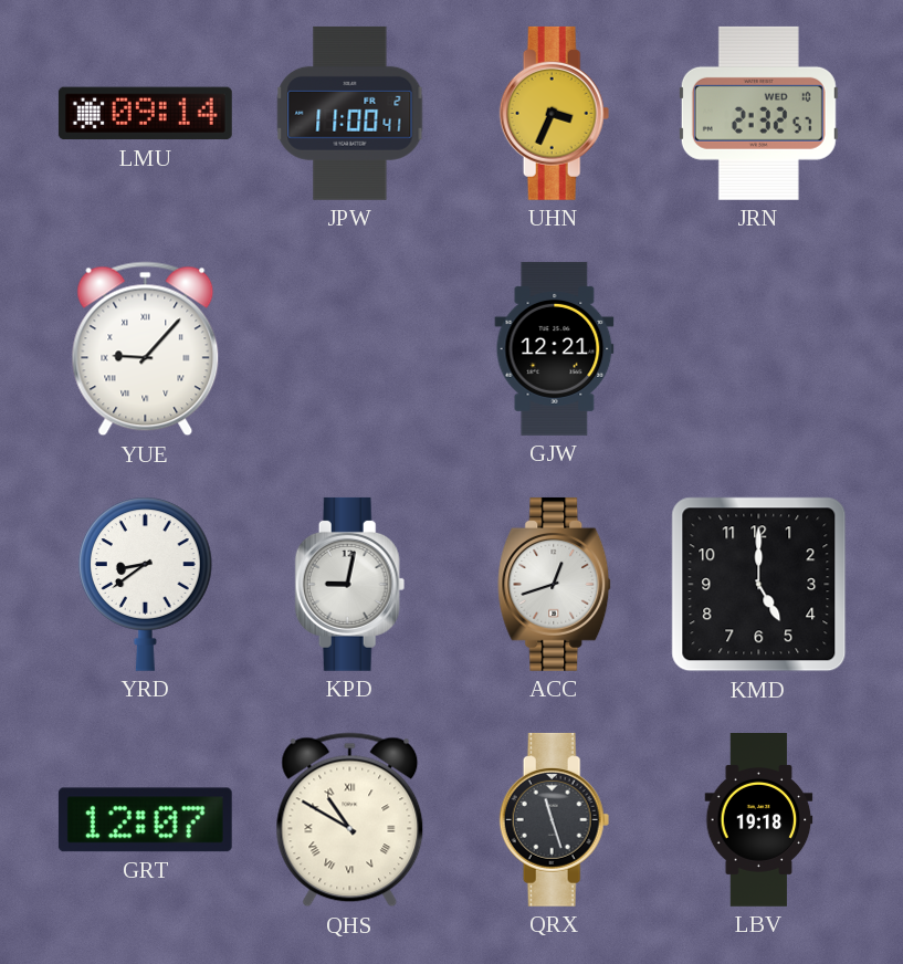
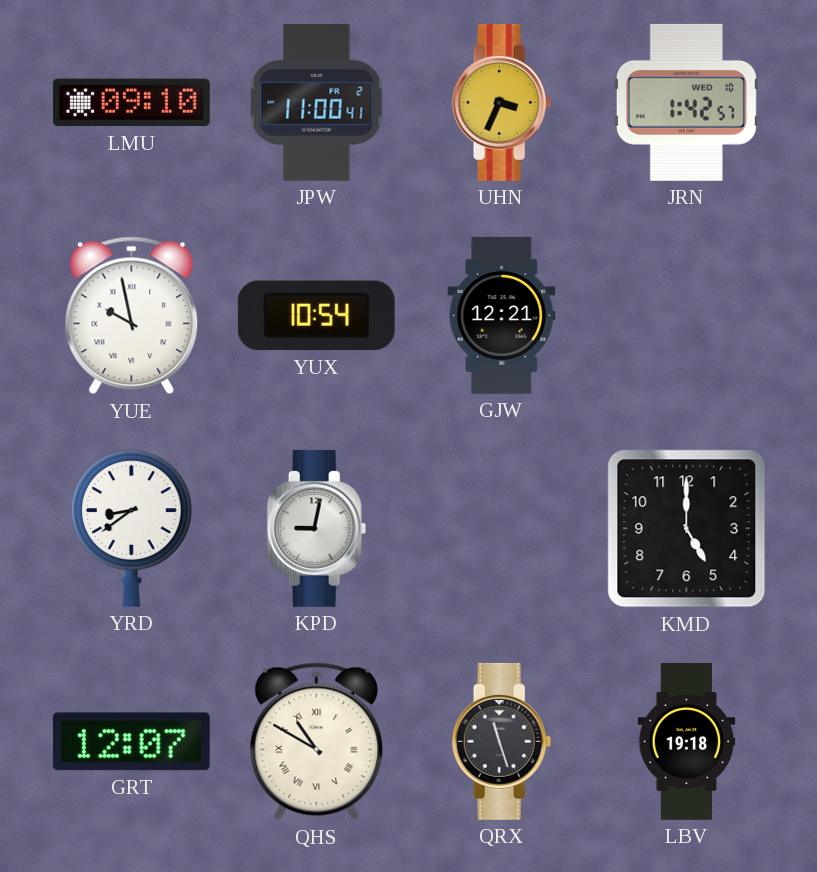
LMU: 09:14 -> 09:10 (131, 103)
JRN: 2:32 -> 1:42 (686, 102)
YUE: 9:07 -> 9:58 (132, 316)
YUX: none -> 10:54 (316, 316)
ACC: 12:42 -> none (555, 584)
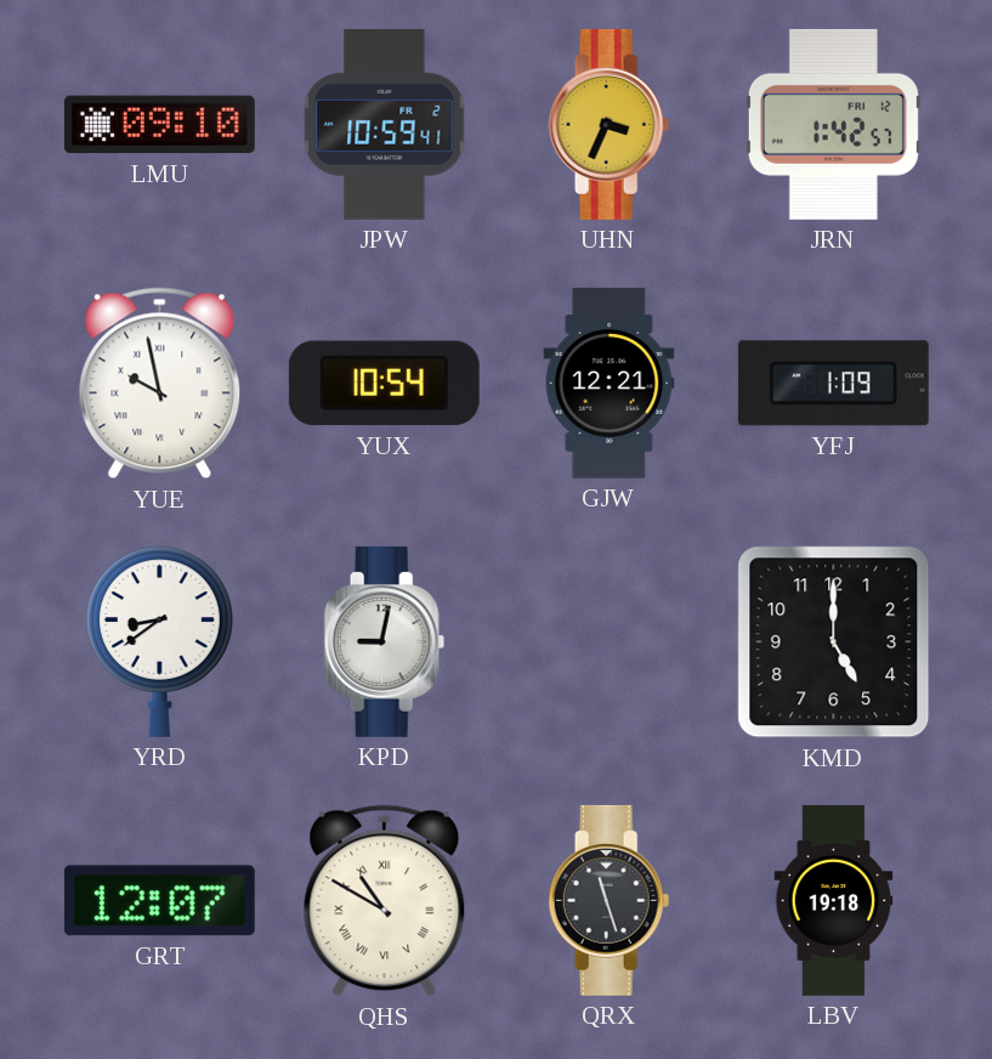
JPW: 11:00 -> 10:59 (385, 124)
JRN date: WED 10 -> FRI 12 (833, 124)
YFJ: none -> 1:09 (833, 384)
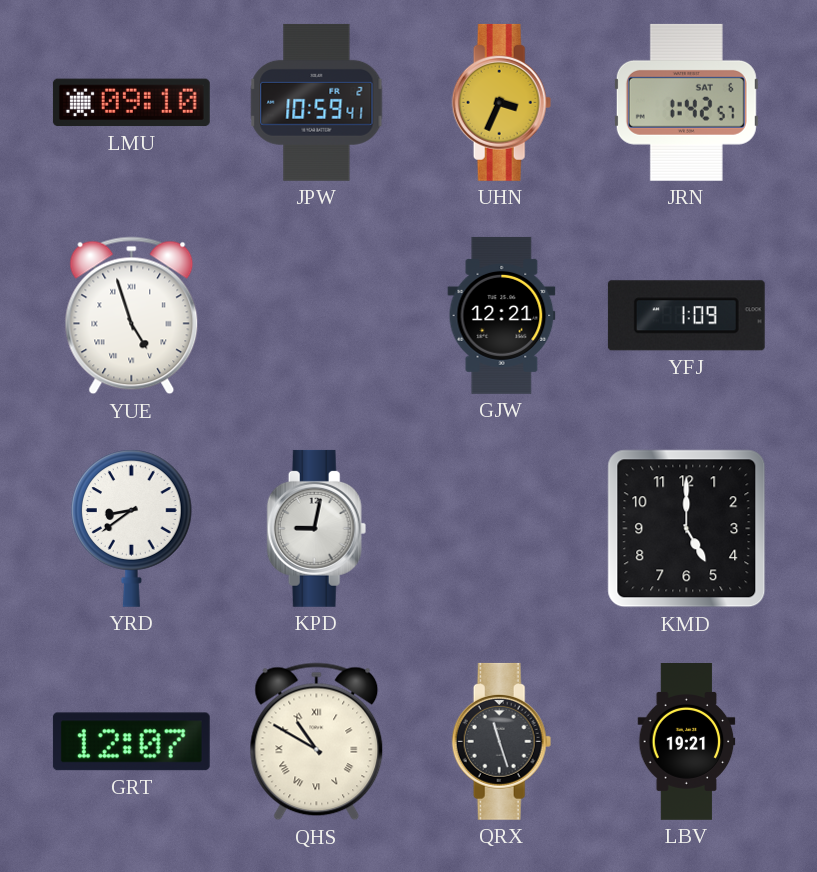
JRN date: FRI 12 -> SAT 6 (686, 102)
YUE: 9:58 -> 4:57 (132, 316)
YUX: 10:54 -> none (384, 384)
LBV: 19:18 -> 19:21 (687, 742)
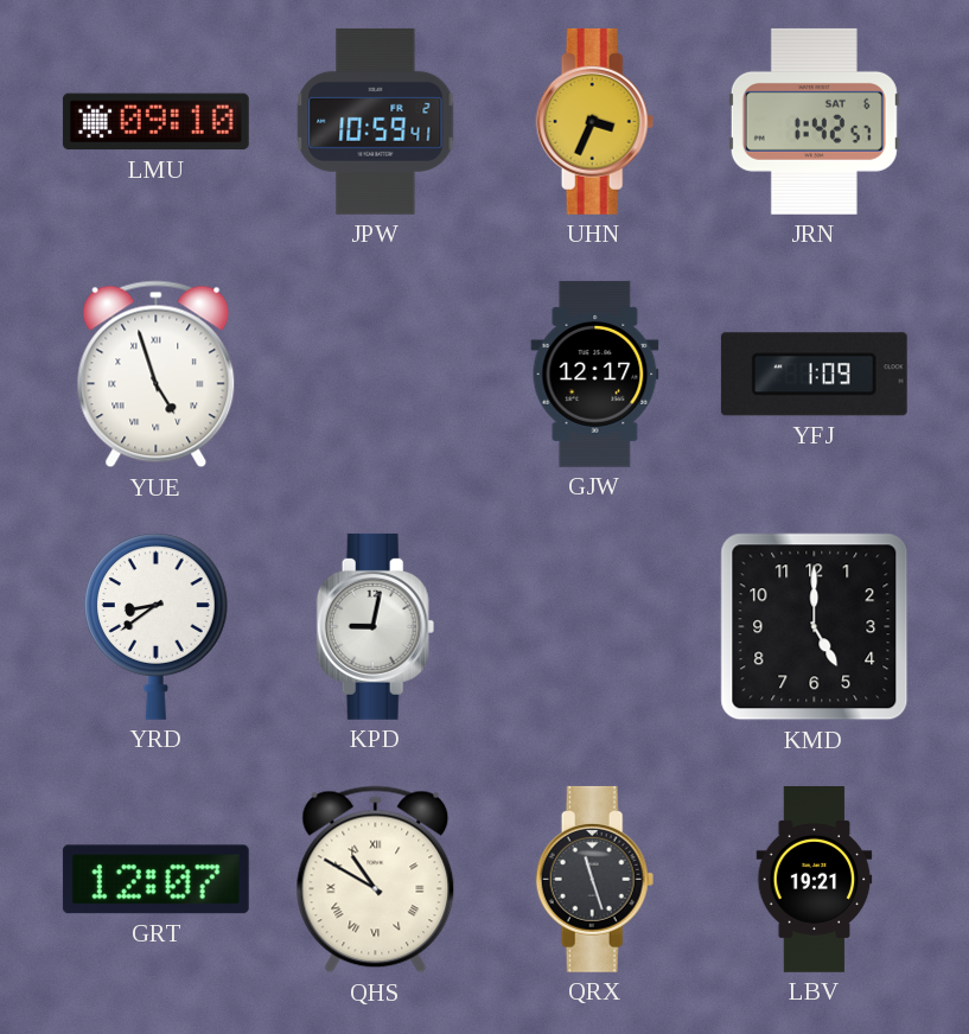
GJW: 12:21 -> 12:17 (595, 374)
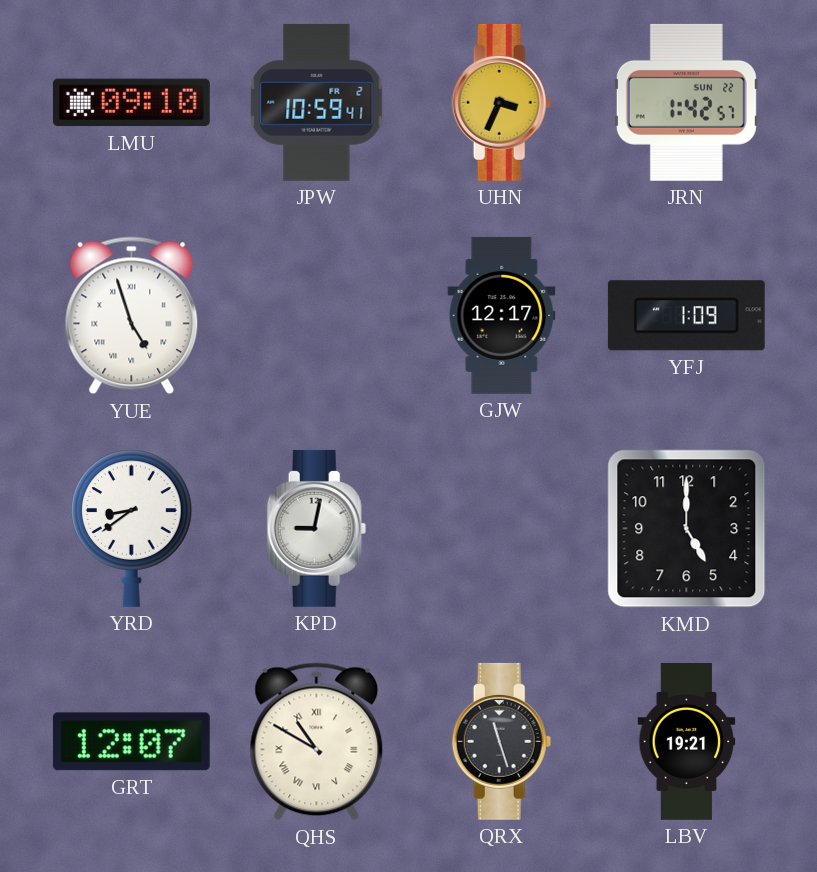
JRN date: SAT 6 -> SUN 22 (686, 102)
